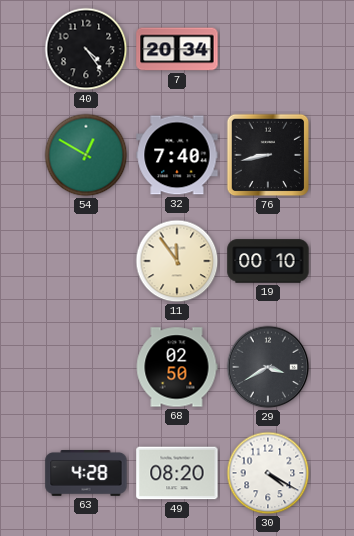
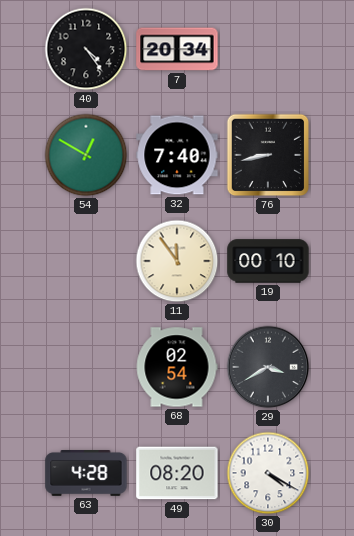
68: 02:50 -> 02:54 (177, 367)
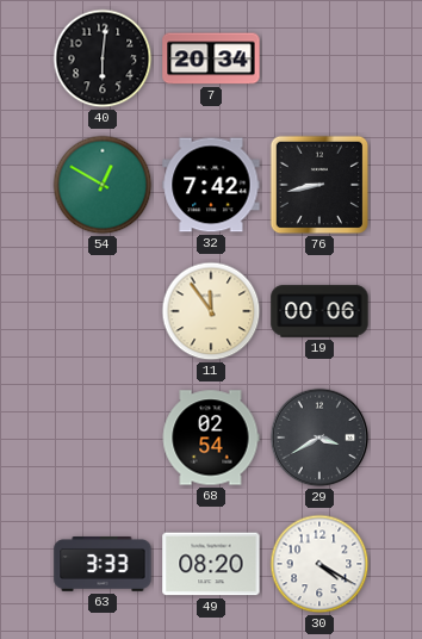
40: 4:24 -> 6:01 (103, 58)
32: 7:40 -> 7:42 (211, 185)
19: 00:10 -> 00:06 (319, 311)
63: 4:28 -> 3:33 (103, 565)
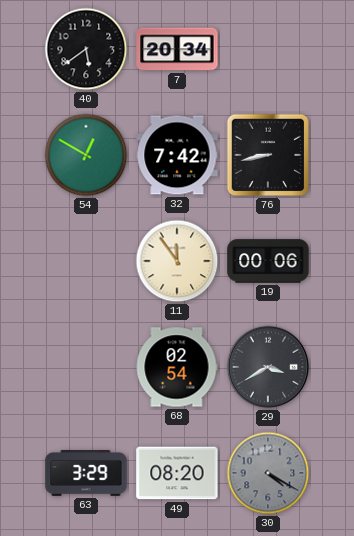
40: 6:01 -> 5:39 (86, 49)
63: 3:33 -> 3:29 (86, 474)
30 dial: white -> grey (268, 473)
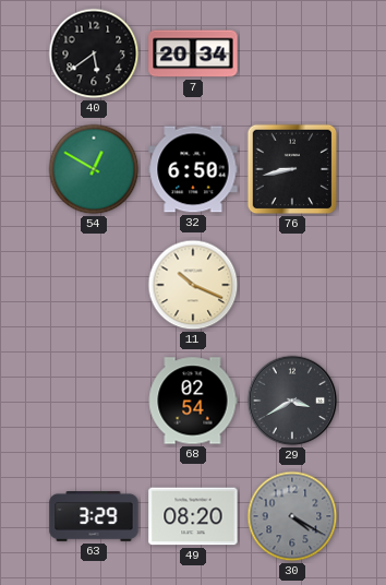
32: 7:42 -> 6:50 (193, 169)
11: 11:54 -> 10:19 (193, 285)
19: 00:06 -> none (268, 261)
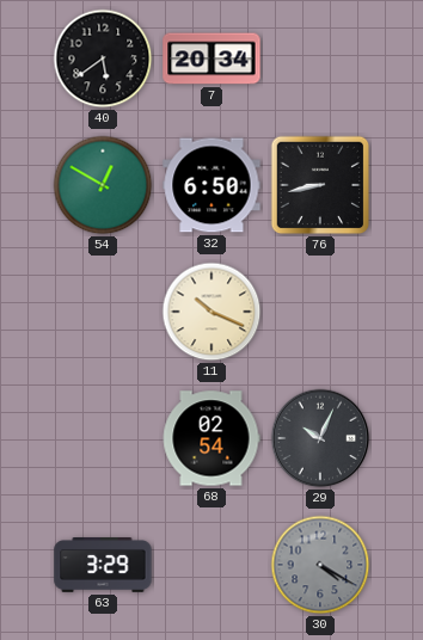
29: 3:40 -> 10:04 (320, 438)
49: 08:20 -> none (193, 516)
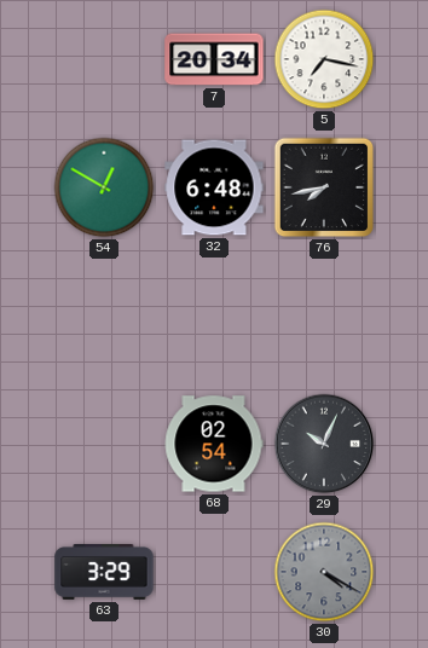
40: 5:39 -> none (103, 59)
5: none -> 7:17 (324, 59)
32: 6:50 -> 6:48 (214, 187)
76: 8:43 -> 7:43 (324, 187)
11: 10:19 -> none (211, 312)
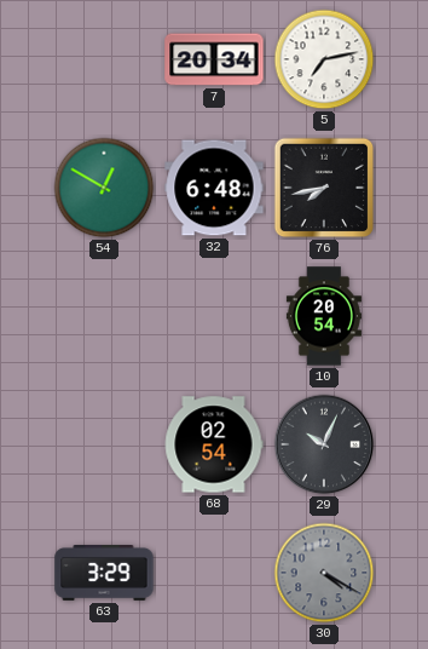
5: 7:17 -> 7:13 (324, 59)
10: none -> 20:54 (324, 316)
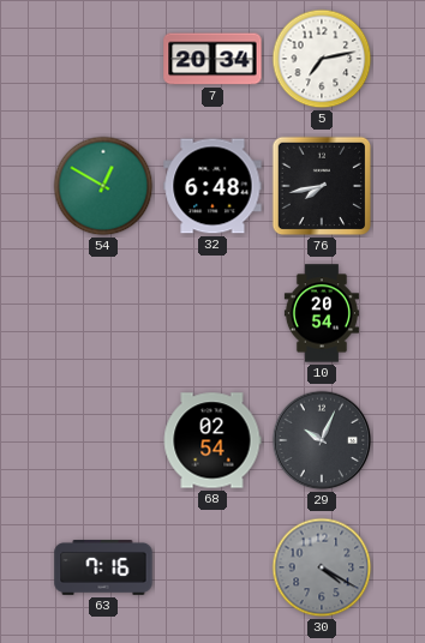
63: 3:29 -> 7:16 (103, 569)
